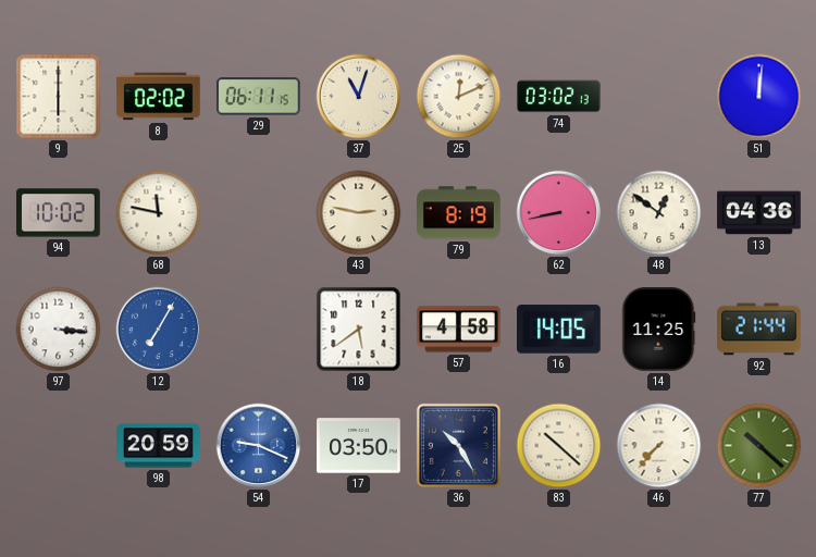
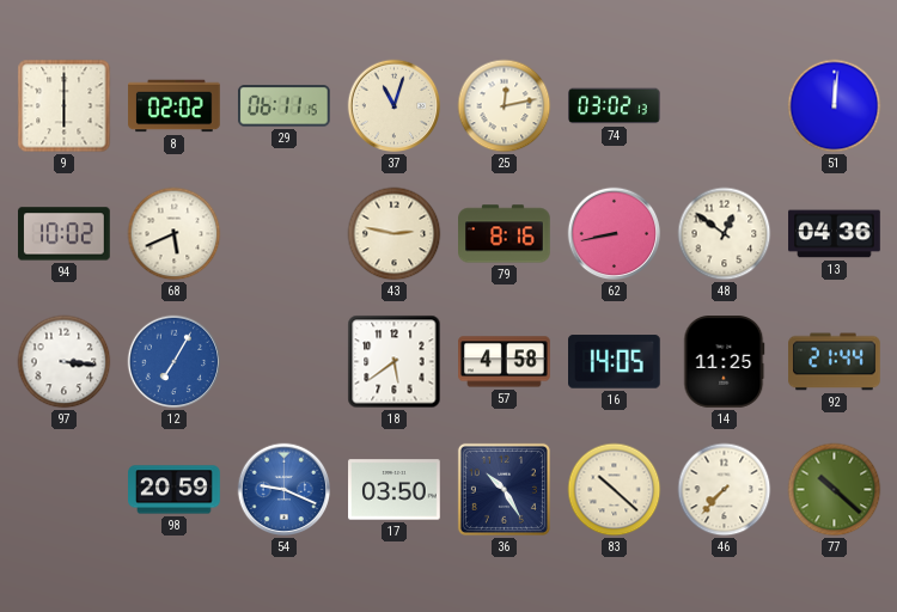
25: 12:11 -> 12:13 (505, 106)
68: 11:47 -> 5:41 (175, 234)
79: 8:19 -> 8:16 (505, 234)
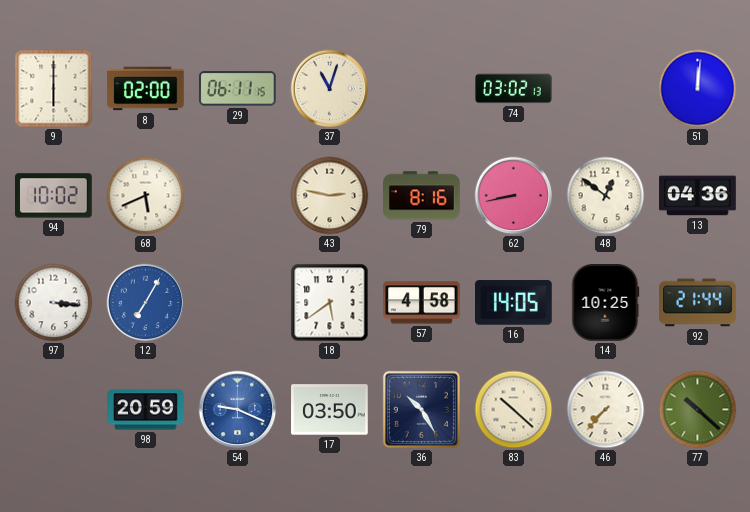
8: 02:02 -> 02:00 (146, 89)
25: 12:13 -> none (505, 106)
14: 11:25 -> 10:25 (606, 303)
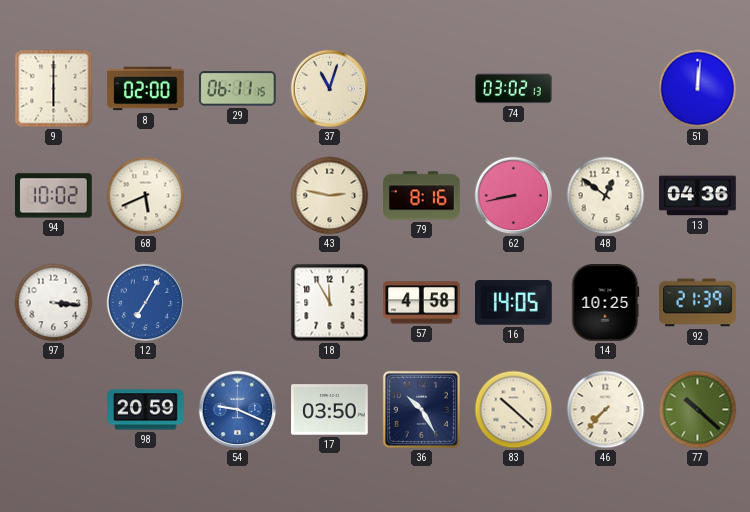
18: 5:39 -> 11:55 (330, 303)
92: 21:44 -> 21:39 (698, 303)
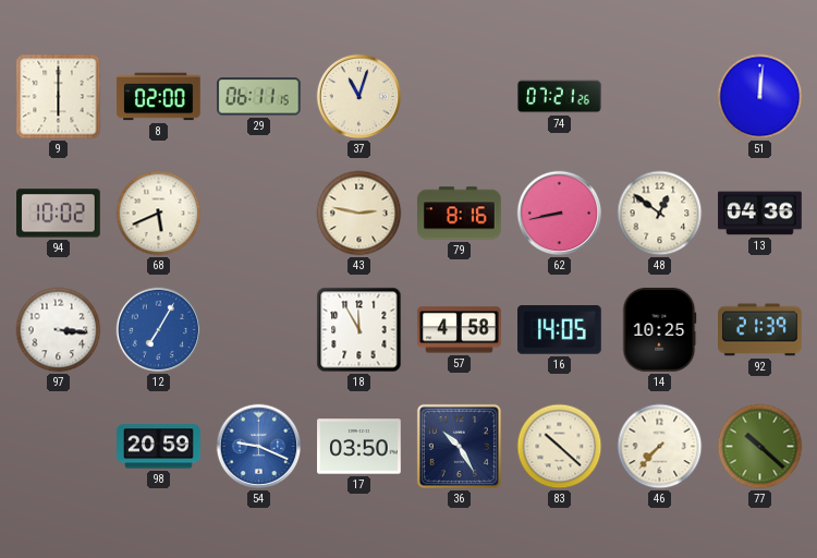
74: 03:02 -> 07:21 (560, 97)
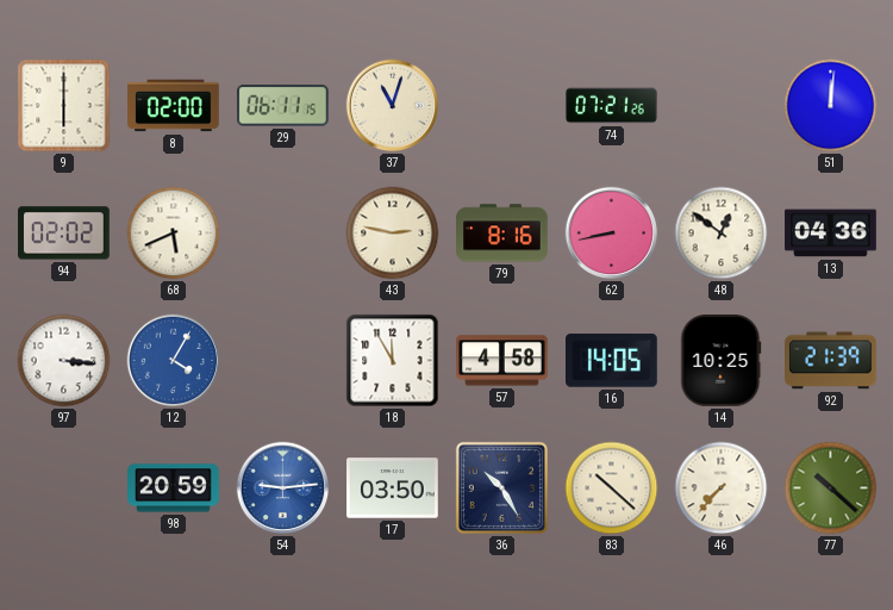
94: 10:02 -> 02:02 (64, 234)
12: 7:05 -> 4:05 (174, 361)
54: 9:19 -> 9:14 (283, 488)
